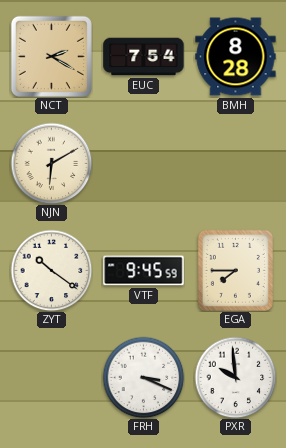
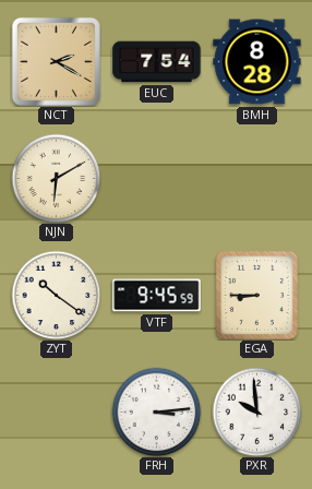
EGA: 7:45 -> 8:45 (256, 295)
FRH: 3:19 -> 3:14 (156, 412)
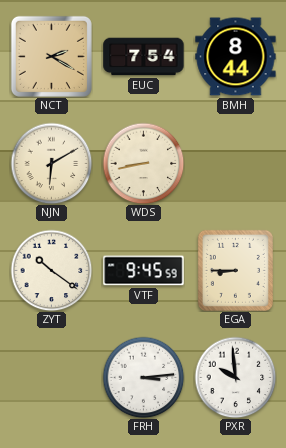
BMH: 8:28 -> 8:44 (236, 57)
WDS: none -> 8:43 (143, 163)
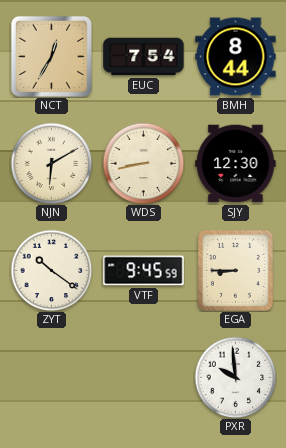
NCT: 2:20 -> 12:35 (51, 56)
SJY: none -> 12:30 (236, 164)
FRH: 3:14 -> none (143, 377)
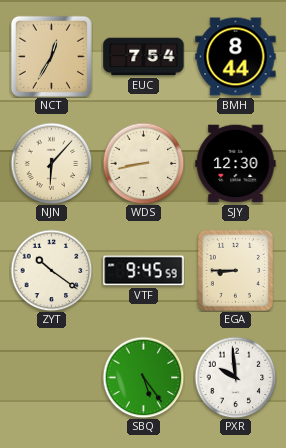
NJN: 6:10 -> 6:07 (51, 163)
SBQ: none -> 5:24 (143, 377)
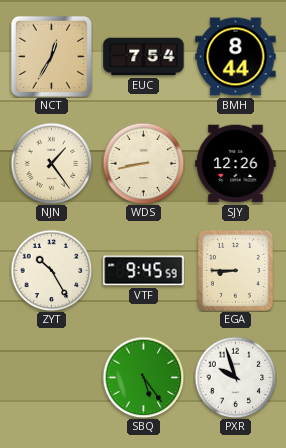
NJN: 6:07 -> 1:24 (51, 163)
SJY: 12:30 -> 12:26 (236, 164)
ZYT: 10:21 -> 10:25 (51, 270)
PXR: 9:59 -> 9:57 (235, 377)
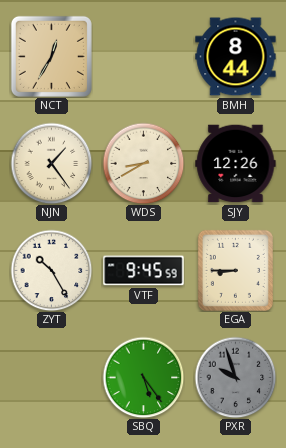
EUC: 7:54 -> none (144, 57)
WDS: 8:43 -> 8:40 (143, 163)
PXR dial: white -> grey (235, 377)
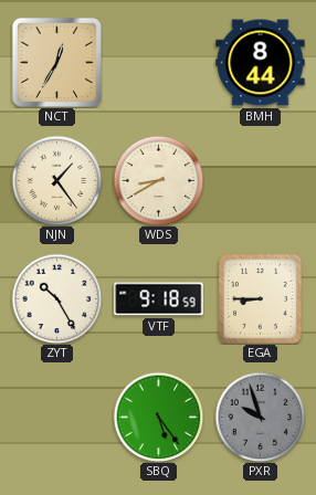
SJY: 12:26 -> none (236, 164)
VTF: 9:45 -> 9:18 (159, 299)
